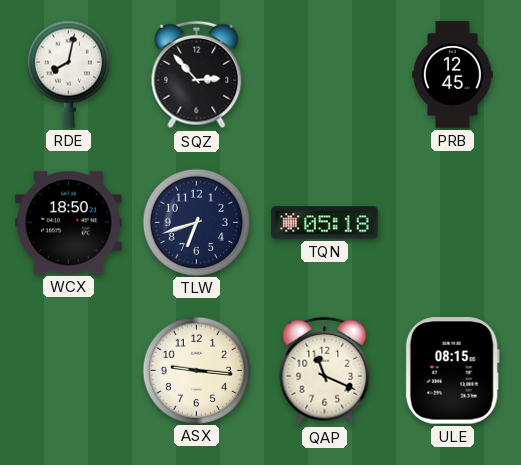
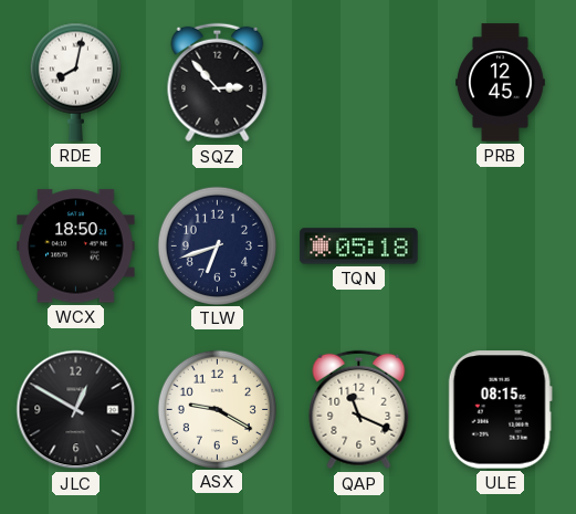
JLC: none -> 12:50 (76, 410)
ASX: 9:16 -> 9:20 (217, 409)
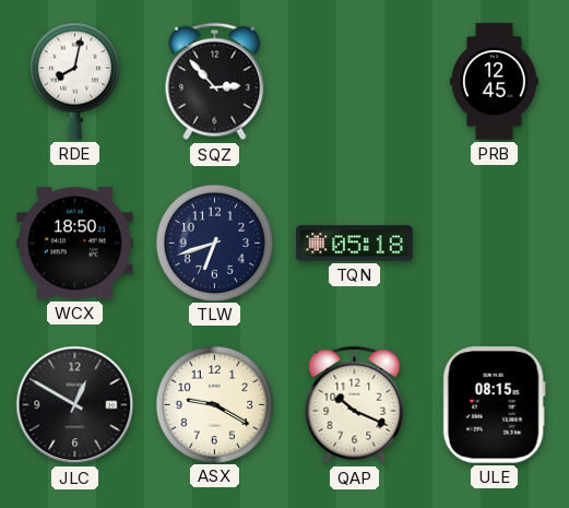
QAP: 11:19 -> 10:19 (355, 405)
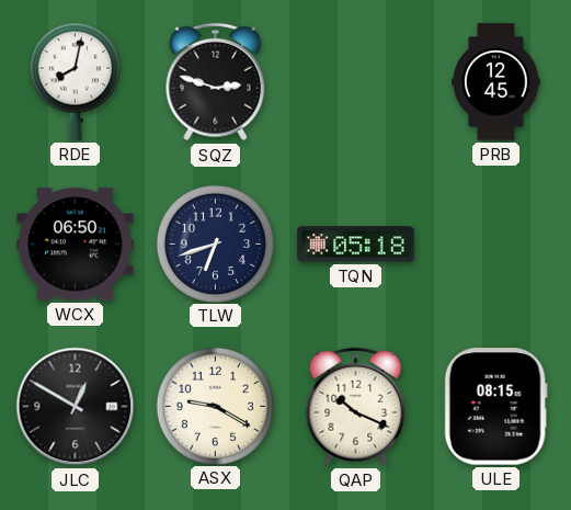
SQZ: 2:53 -> 2:48 (216, 82)
WCX: 18:50 -> 06:50 (76, 245)
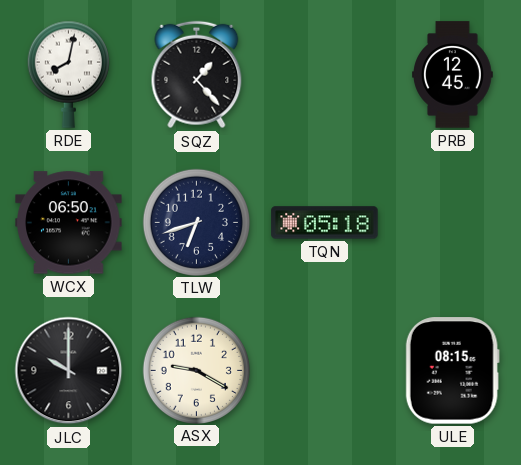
SQZ: 2:48 -> 1:23 (197, 75)
JLC: 12:50 -> 10:00 (69, 371)
QAP: 10:19 -> none (356, 407)
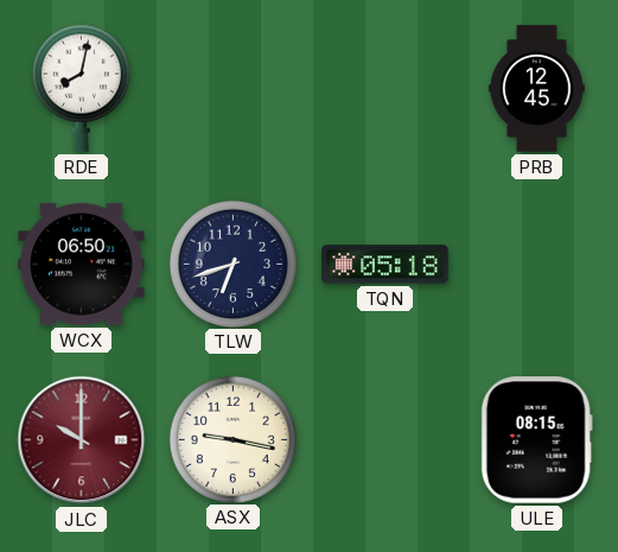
SQZ: 1:23 -> none (197, 75)
JLC dial: black -> burgundy (82, 440)
ASX: 9:20 -> 9:17 (232, 439)
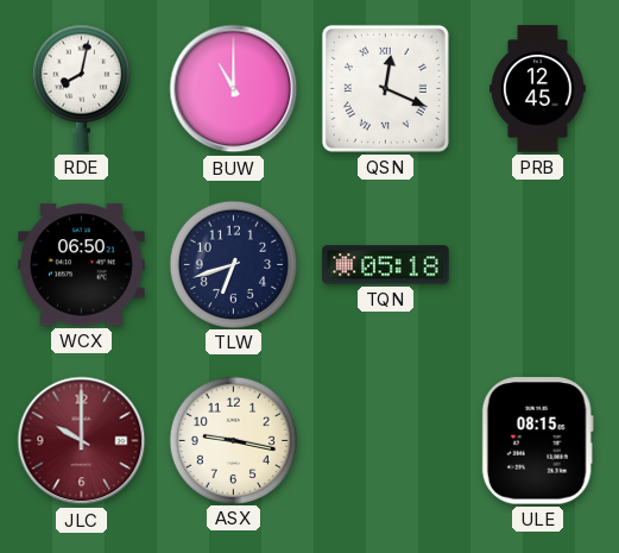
BUW: none -> 11:00 (234, 89)
QSN: none -> 12:19 (385, 88)
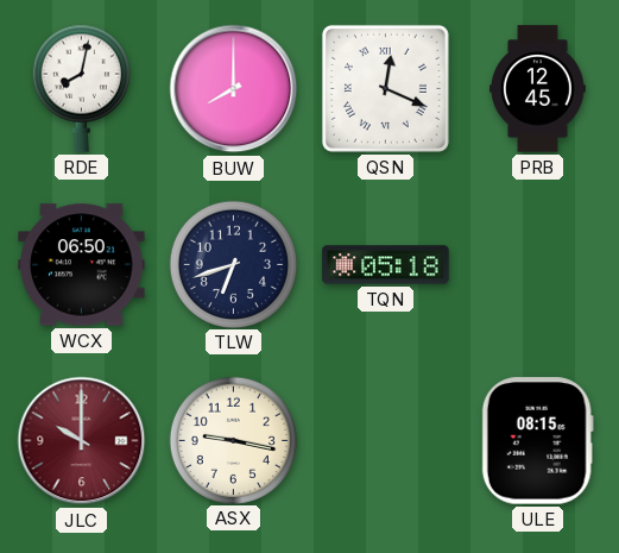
BUW: 11:00 -> 8:00 (234, 89)
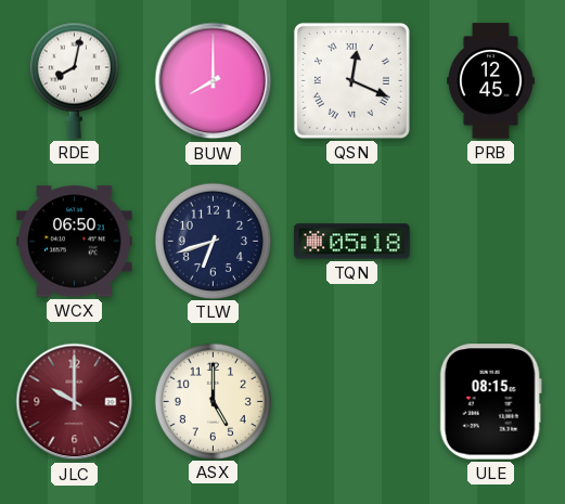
ASX: 9:17 -> 5:00 (213, 401)
